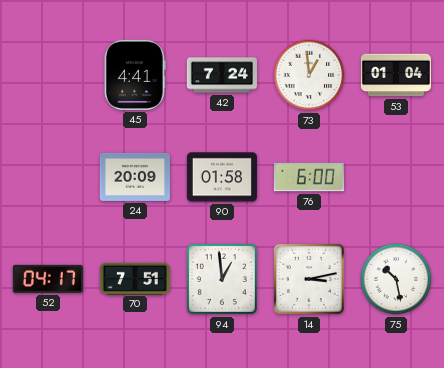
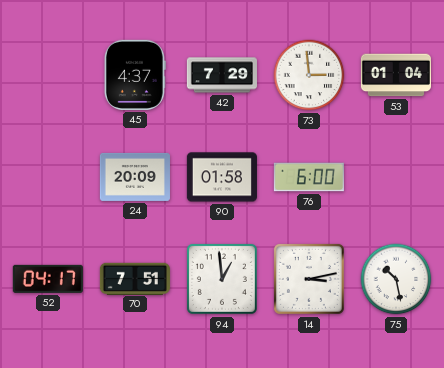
45: 4:41 -> 4:37 (135, 75)
42: 7:24 -> 7:29 (222, 75)
73: 12:59 -> 2:59 (309, 75)
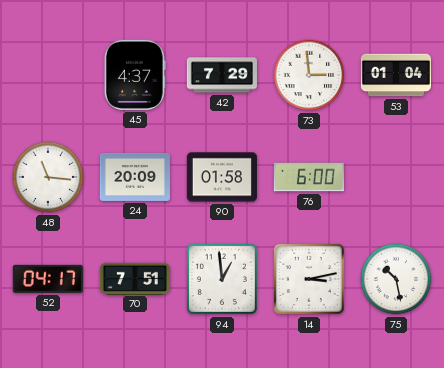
48: none -> 11:16 (48, 177)
